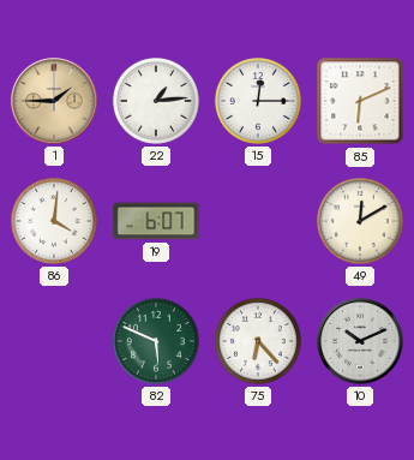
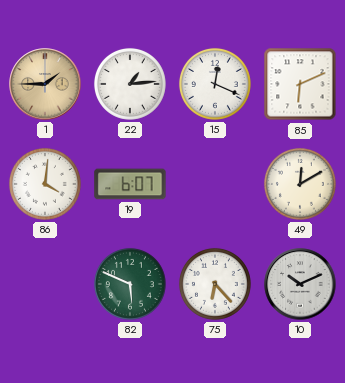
15: 12:15 -> 12:19 (215, 84)
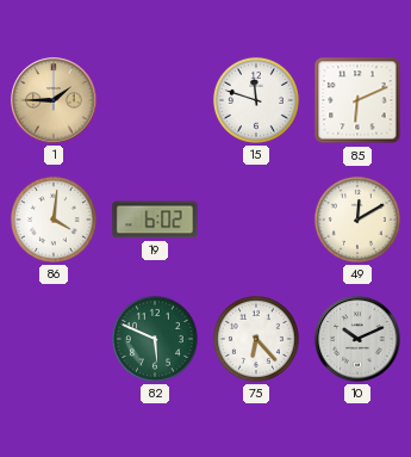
22: 1:14 -> none (130, 84)
15: 12:19 -> 11:48 (256, 100)
19: 6:07 -> 6:02 (155, 220)
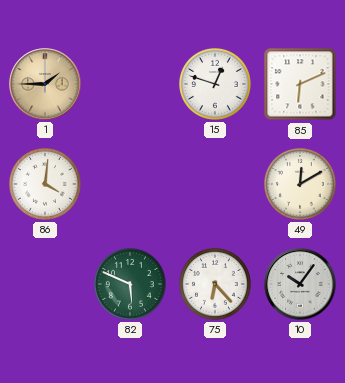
15: 11:48 -> 12:48 (215, 84)
19: 6:02 -> none (155, 220)
10: 10:11 -> 10:06 (300, 284)
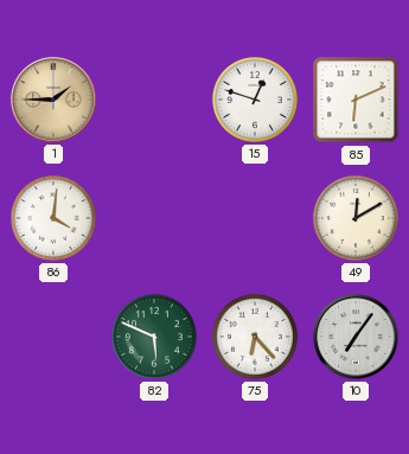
10: 10:06 -> 7:06 (356, 337)
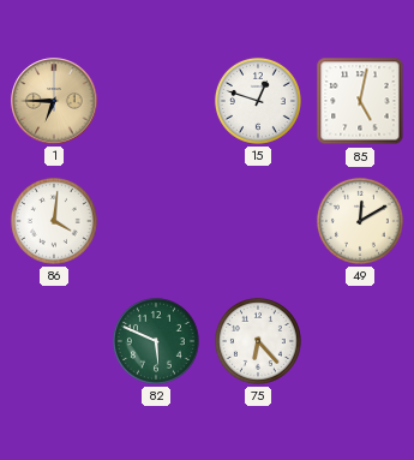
1: 1:45 -> 6:45 (54, 101)
85: 6:11 -> 5:02 (360, 101)
10: 7:06 -> none (356, 337)
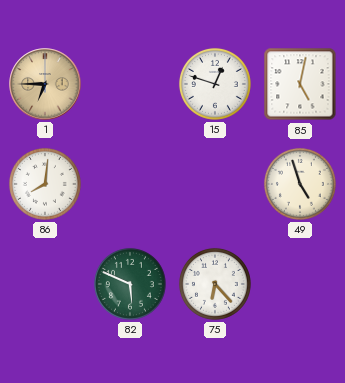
86: 4:01 -> 8:01 (45, 184)
49: 12:10 -> 4:57 (300, 184)
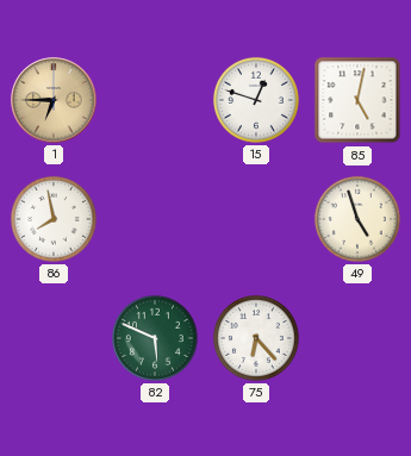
86: 8:01 -> 7:58 (54, 219)
